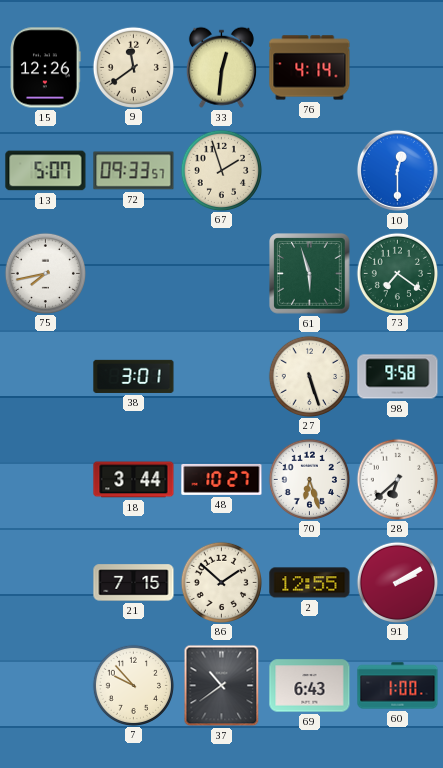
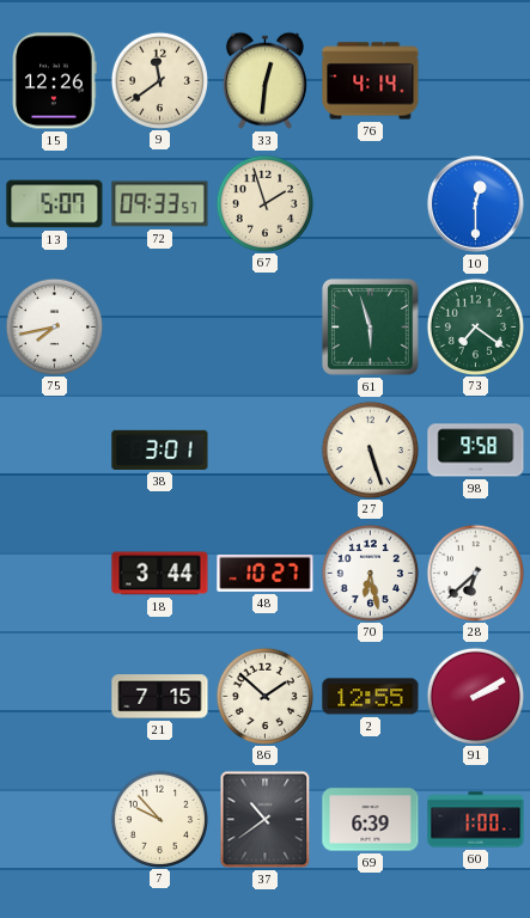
70: 6:27 -> 6:28 (370, 573)
69: 6:43 -> 6:39 (371, 820)
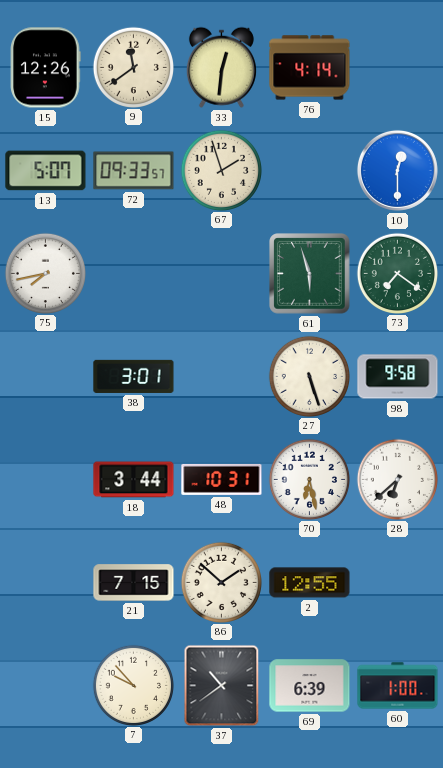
48: 10:27 -> 10:31 (222, 479)
91: 2:10 -> none (475, 696)
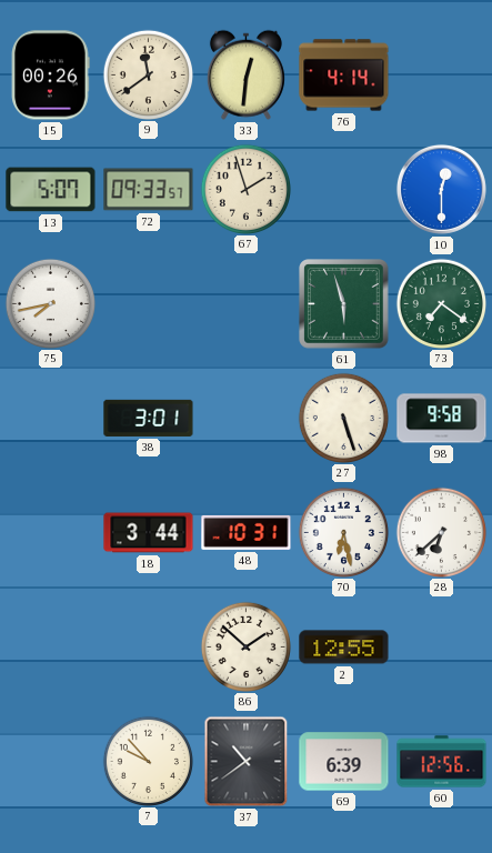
15: 12:26 -> 00:26 (50, 76)
21: 7:15 -> none (134, 583)
60: 1:00 -> 12:56 (442, 762)
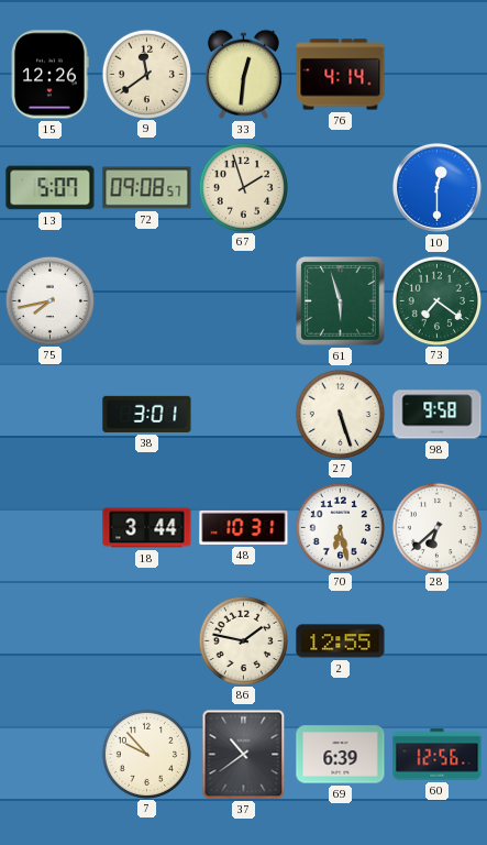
15: 00:26 -> 12:26 (49, 75)
72: 09:33 -> 09:08 (147, 188)
86: 1:52 -> 1:47 (243, 640)
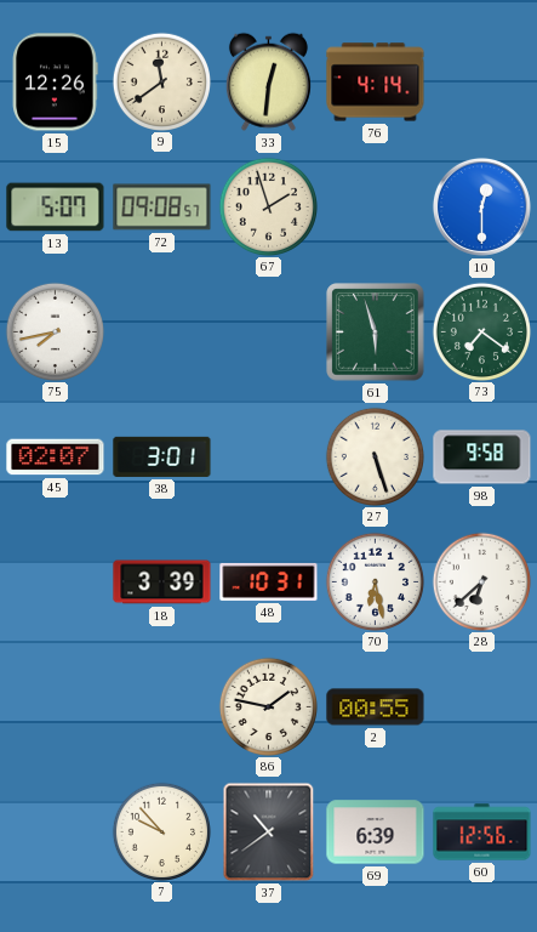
45: none -> 02:07 (56, 458)
18: 3:44 -> 3:39 (162, 582)
2: 12:55 -> 00:55 (376, 707)
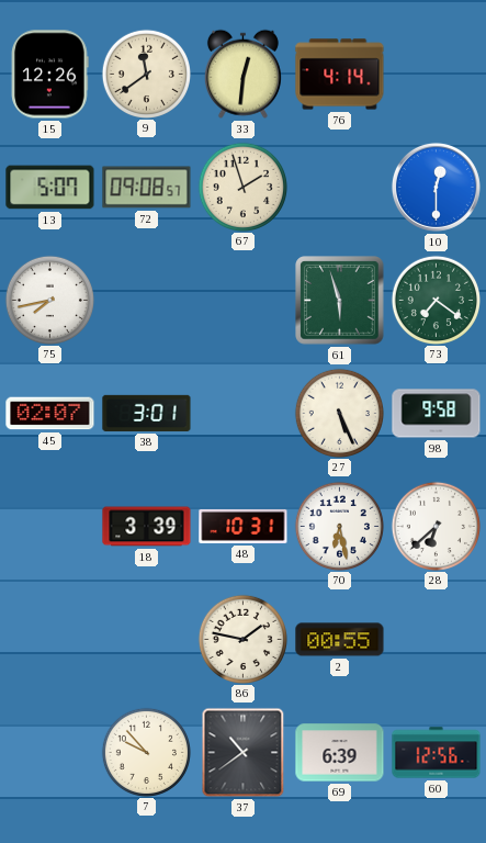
27: 5:27 -> 5:26 (339, 413)
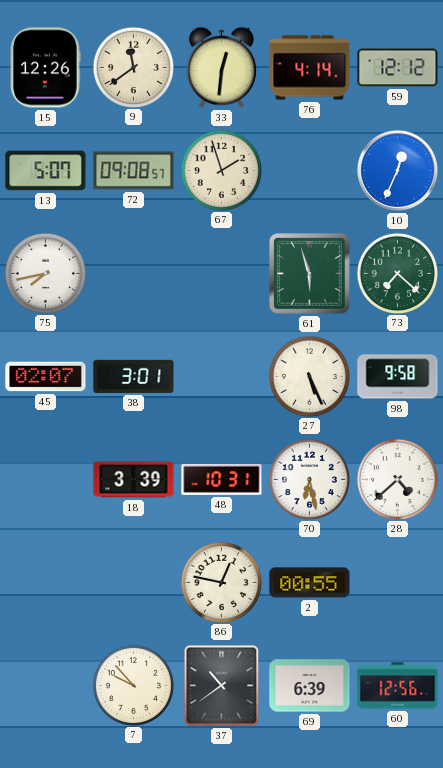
59: none -> 12:12 (398, 68)
10: 12:30 -> 12:34 (397, 170)
73: 7:21 -> 7:22 (397, 273)
28: 6:38 -> 4:38 (397, 479)
86: 1:47 -> 12:47 (221, 582)
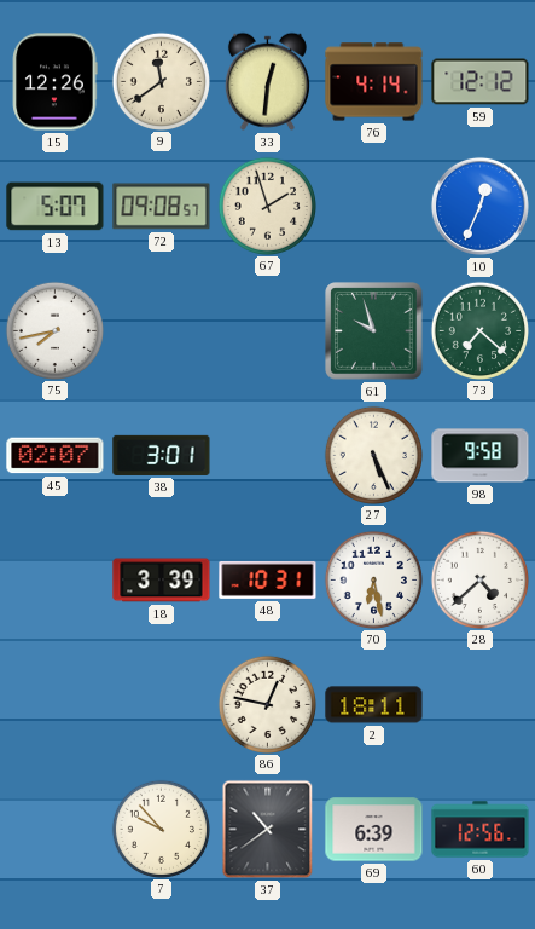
61: 5:57 -> 9:57 (374, 331)
2: 00:55 -> 18:11 (374, 705)
